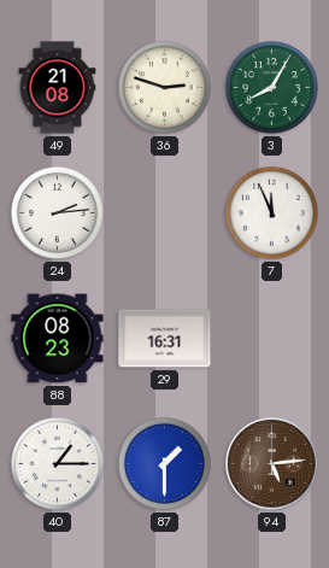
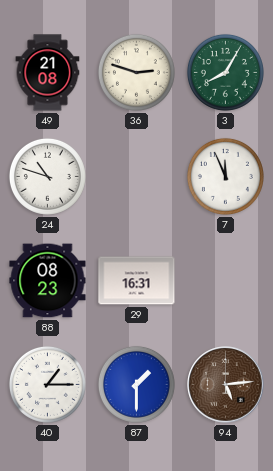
24: 2:14 -> 10:48 (47, 176)
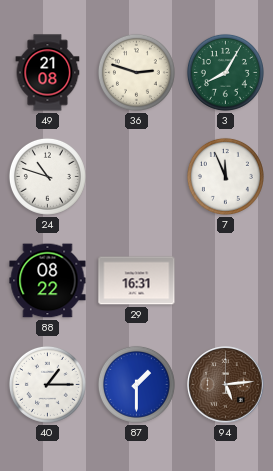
88: 08:23 -> 08:22 (48, 281)
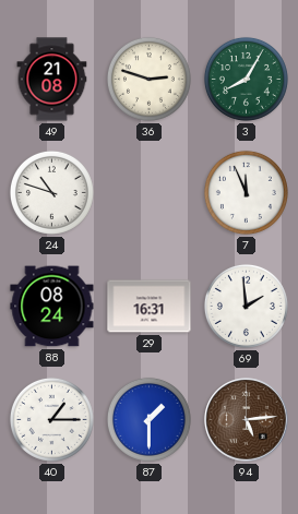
88: 08:22 -> 08:24 (52, 307)
69: none -> 1:59 (246, 306)
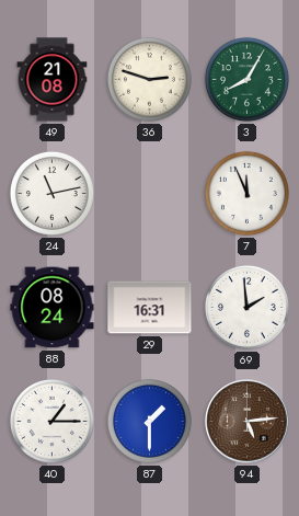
24: 10:48 -> 11:13 (51, 193)
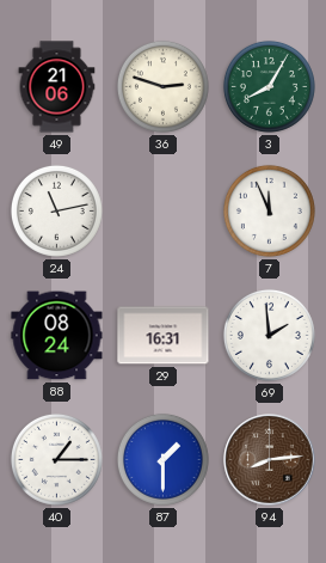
49: 21:08 -> 21:06 (57, 87)
94: 5:14 -> 8:14 (270, 460)
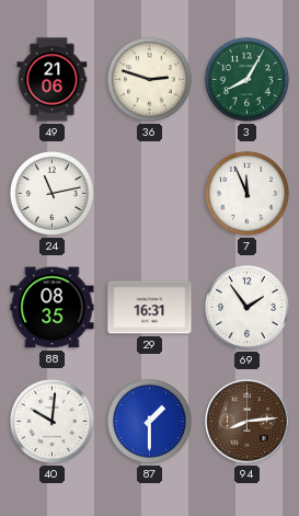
88: 08:24 -> 08:35 (53, 308)
69: 1:59 -> 1:54 (246, 307)
40: 1:15 -> 10:01 (51, 421)
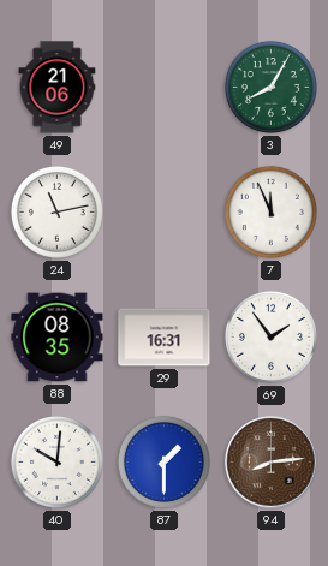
36: 2:48 -> none (149, 79)
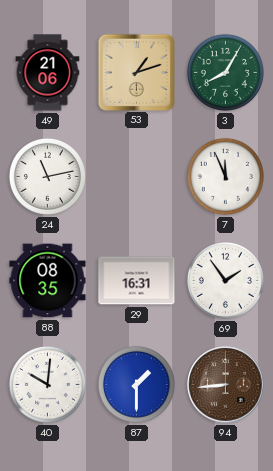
53: none -> 1:12 (136, 72)
94: 8:14 -> 8:44 (226, 385)
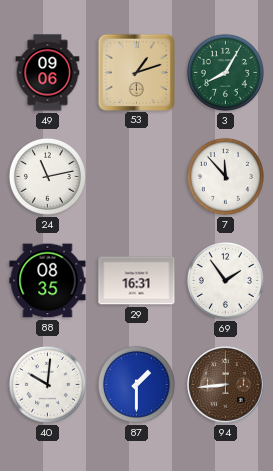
49: 21:06 -> 09:06 (48, 73)
7: 11:56 -> 11:53 (225, 176)
